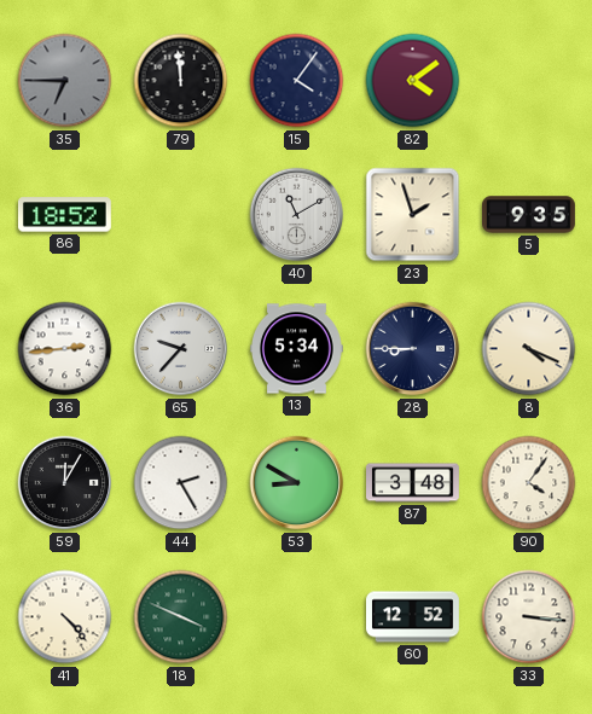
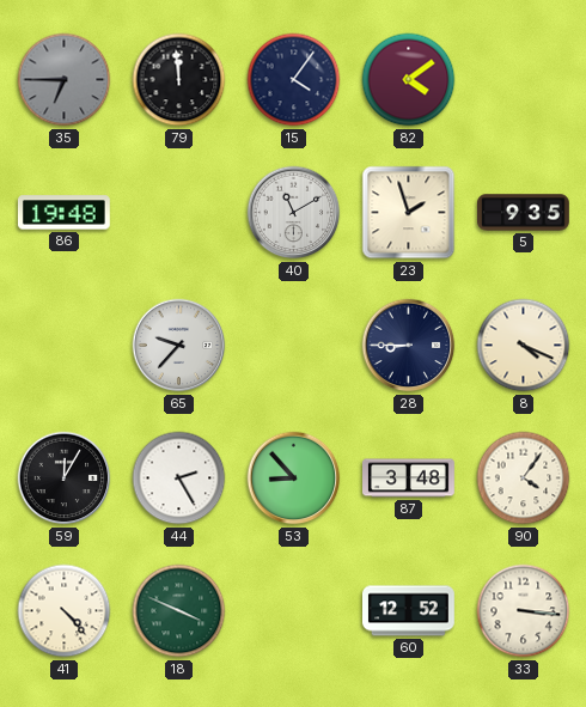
86: 18:52 -> 19:48 (63, 213)
36: 2:44 -> none (65, 349)
13: 5:34 -> none (297, 349)
53: 8:50 -> 8:53 (294, 479)
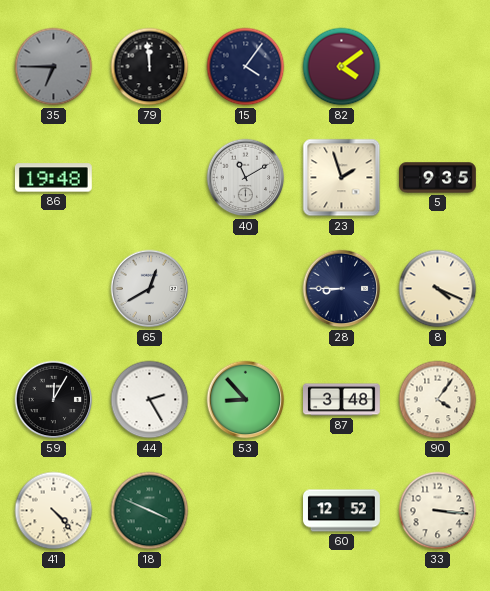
65: 9:37 -> 12:40 (150, 289)
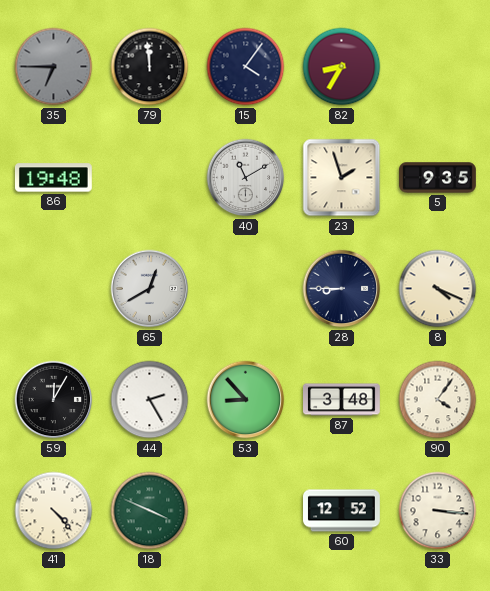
82: 4:09 -> 8:35 (342, 67)
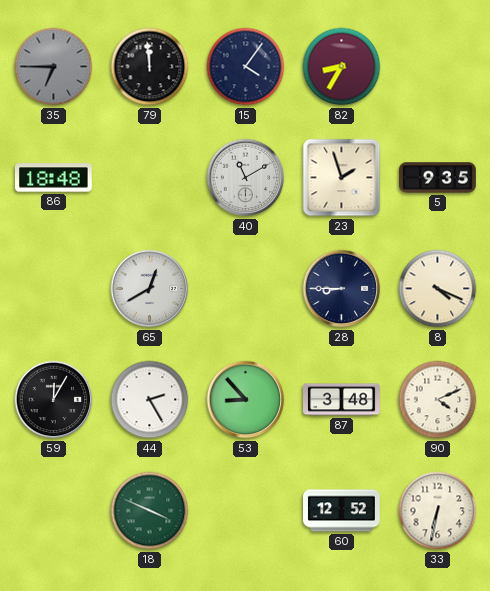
86: 19:48 -> 18:48 (53, 178)
90: 4:06 -> 4:11 (438, 400)
41: 4:23 -> none (54, 511)
33: 3:16 -> 6:32 (438, 511)
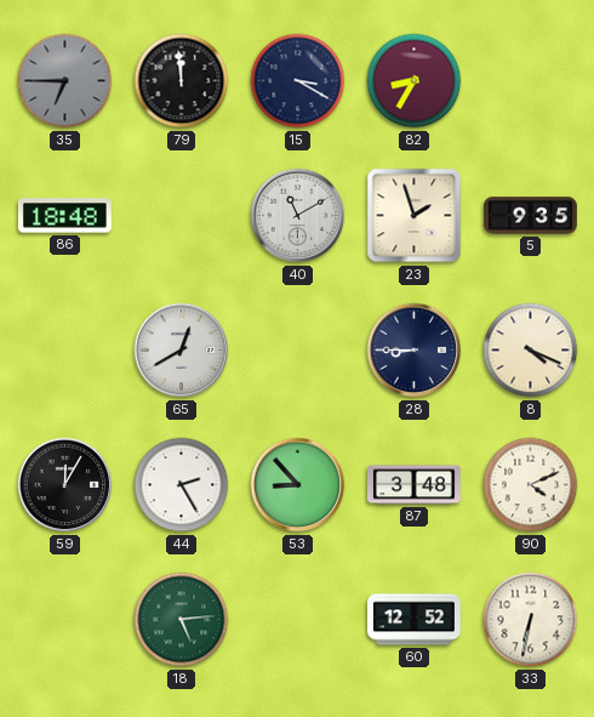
15: 4:06 -> 3:20 (298, 81)
18: 3:49 -> 5:14 (182, 620)
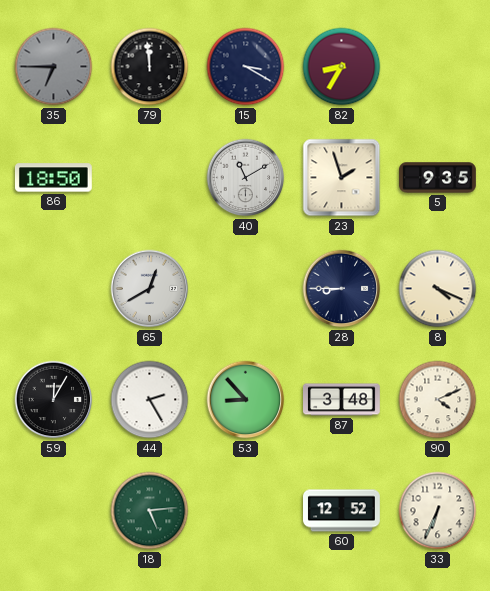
86: 18:48 -> 18:50 (53, 178)
33: 6:32 -> 6:34 (438, 511)
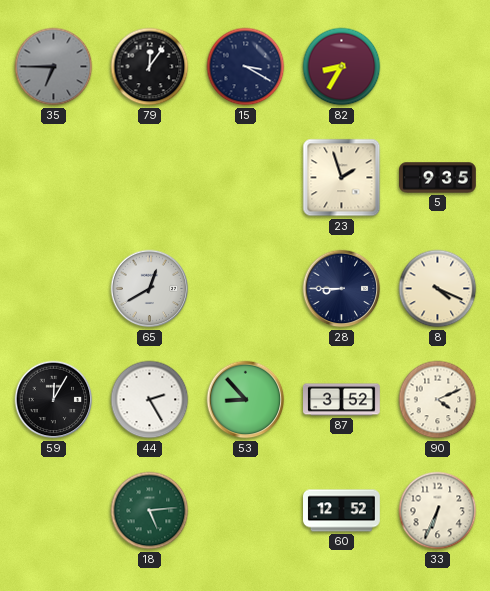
79: 11:59 -> 12:06 (150, 67)
86: 18:50 -> none (53, 178)
40: 11:10 -> none (246, 178)
87: 3:48 -> 3:52 (342, 400)
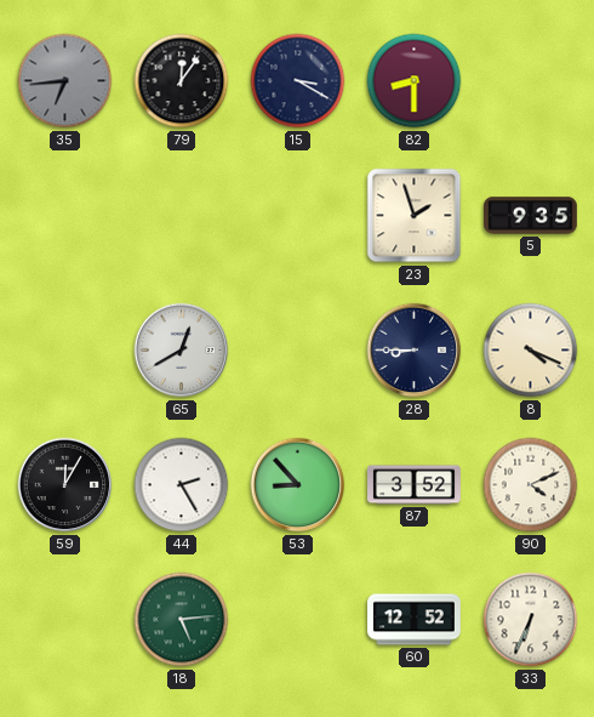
35: 6:45 -> 6:44 (65, 81)
82: 8:35 -> 8:30 (415, 81)
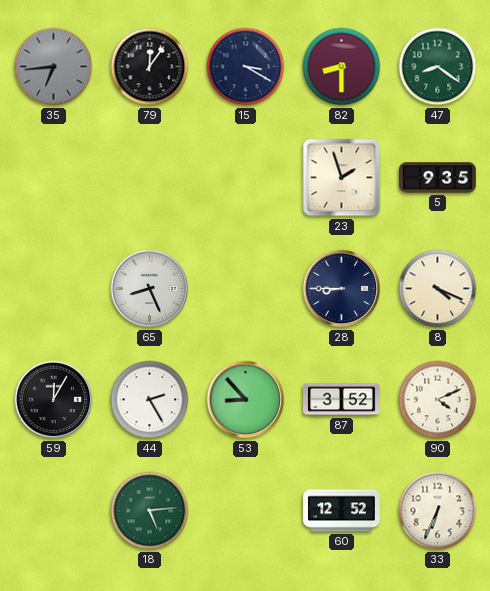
47: none -> 8:21 (438, 67)
65: 12:40 -> 8:26 (150, 289)
